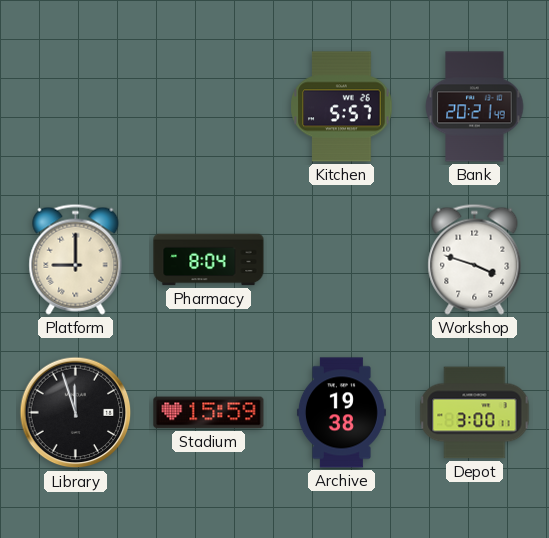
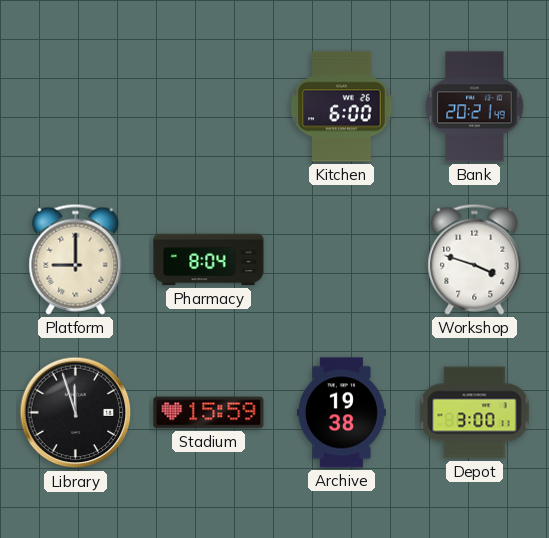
Kitchen: 5:57 -> 6:00 (342, 107)
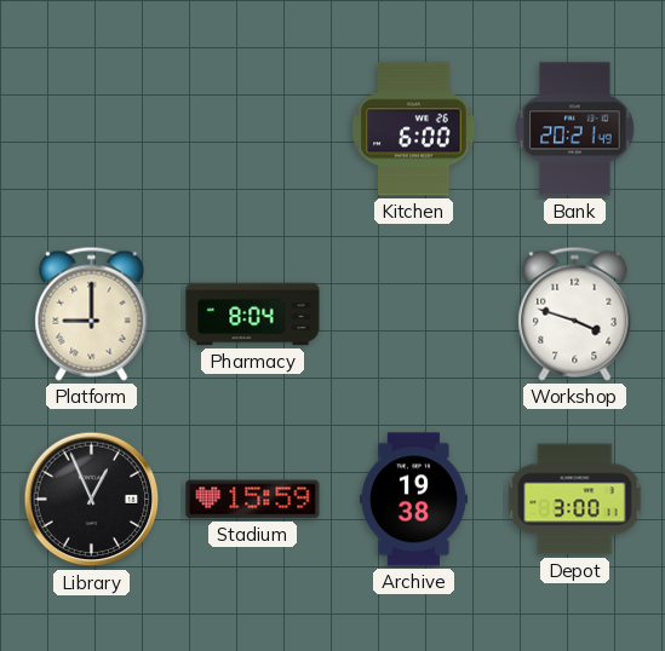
Library: 11:57 -> 12:56 (92, 500)
